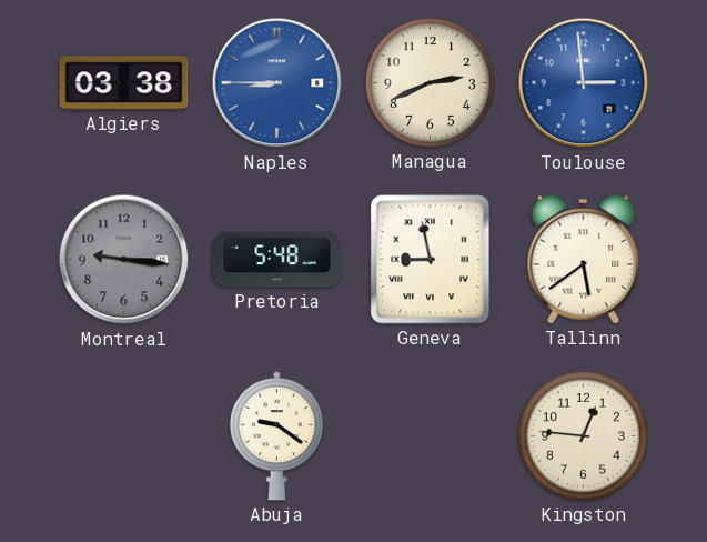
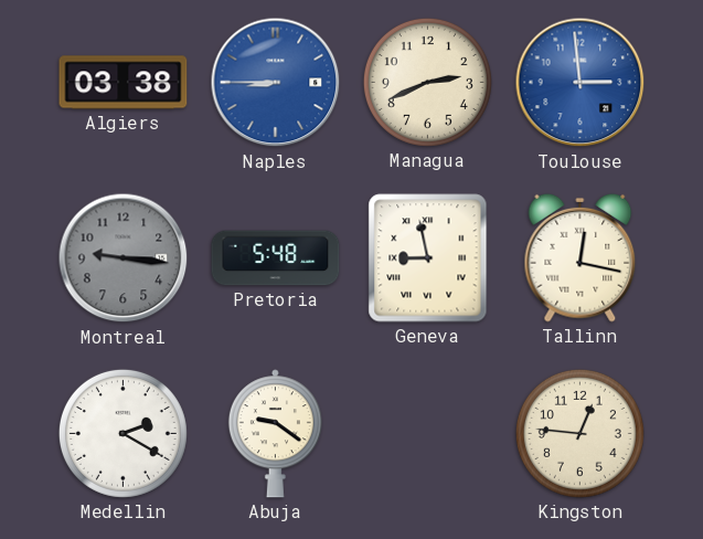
Tallinn: 5:39 -> 12:17 (580, 257)
Medellin: none -> 2:20 (123, 433)
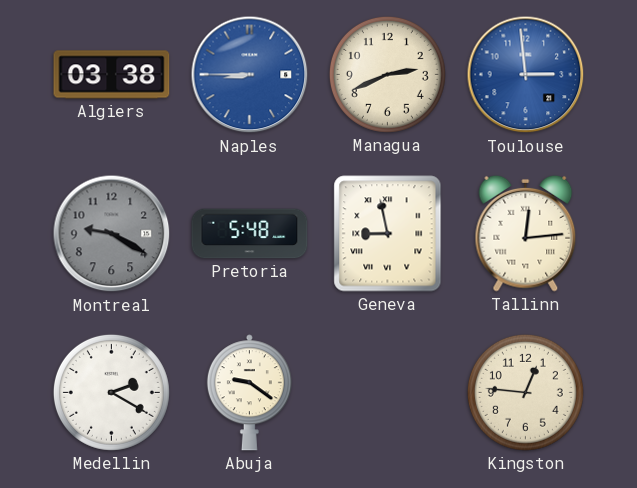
Montreal: 9:16 -> 9:20 (112, 234)
Tallinn: 12:17 -> 12:14 (526, 233)
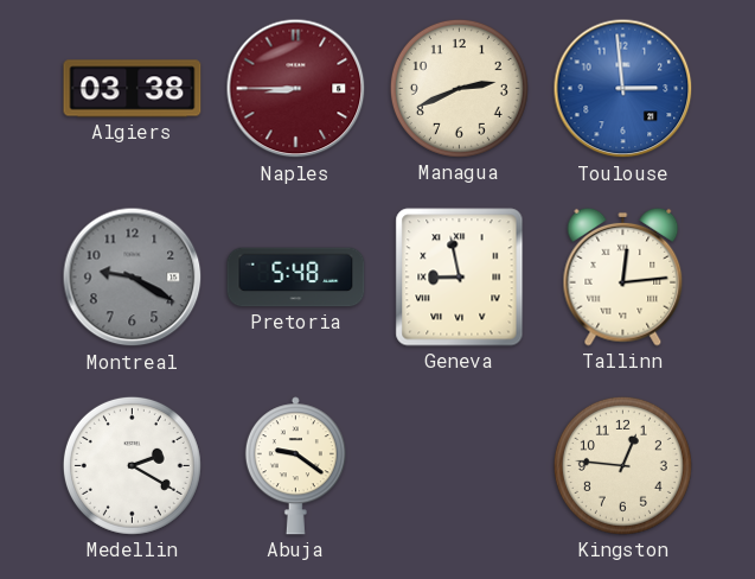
Naples dial: blue -> burgundy (296, 89)
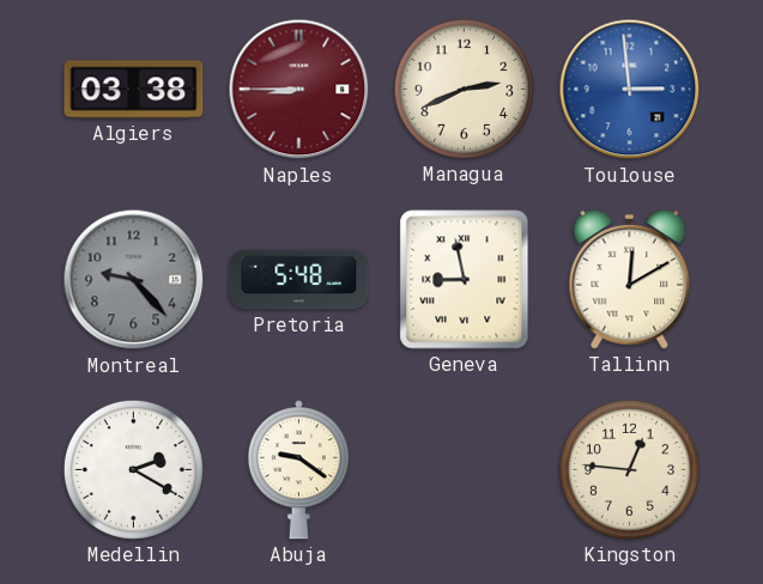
Montreal: 9:20 -> 9:23 (134, 280)
Tallinn: 12:14 -> 12:10 (630, 279)
